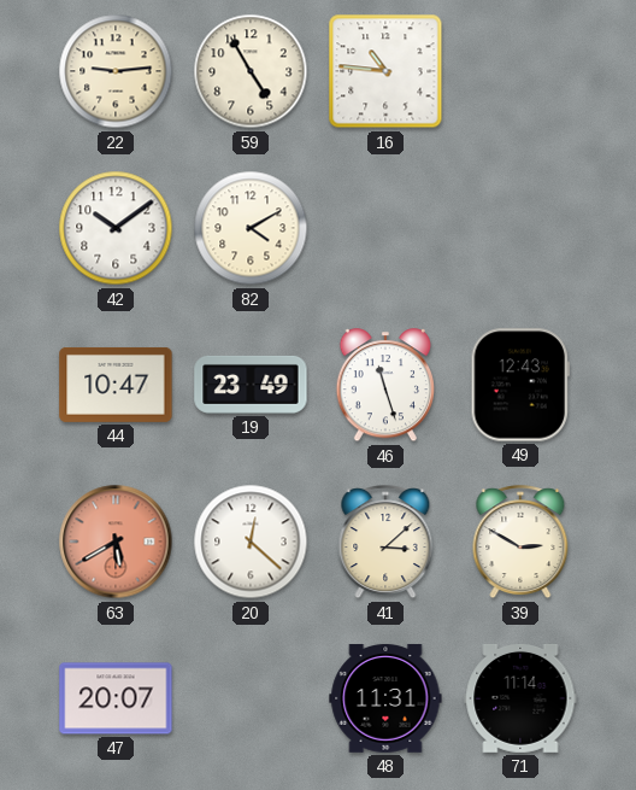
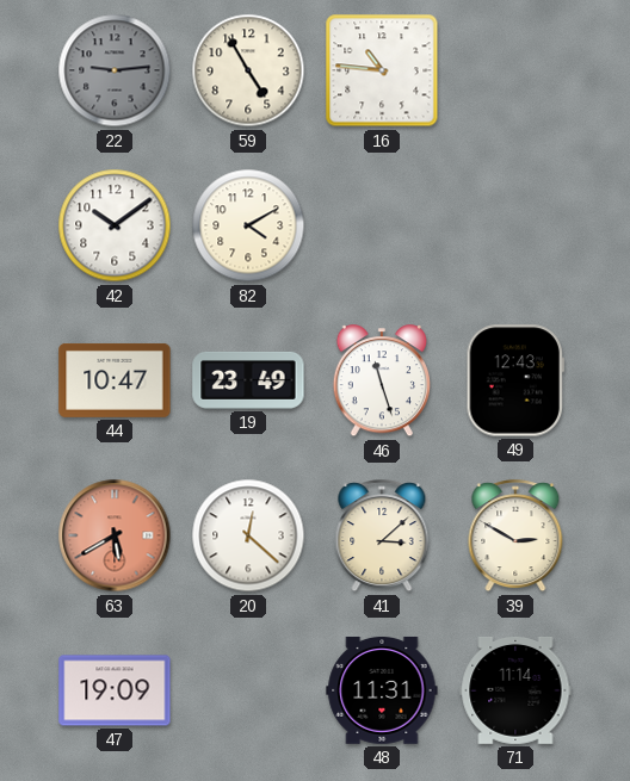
22 dial: cream -> grey (115, 70)
47: 20:07 -> 19:09 (115, 690)
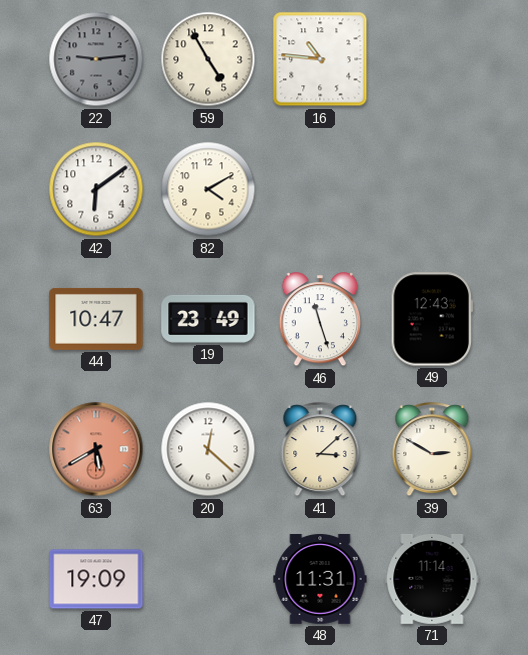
42: 10:09 -> 6:09 (96, 189)
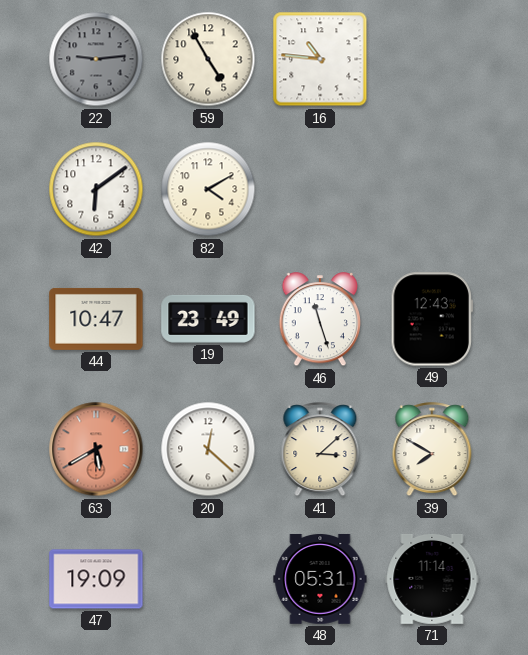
39: 2:50 -> 7:50 (432, 450)
48: 11:31 -> 05:31 (320, 579)
